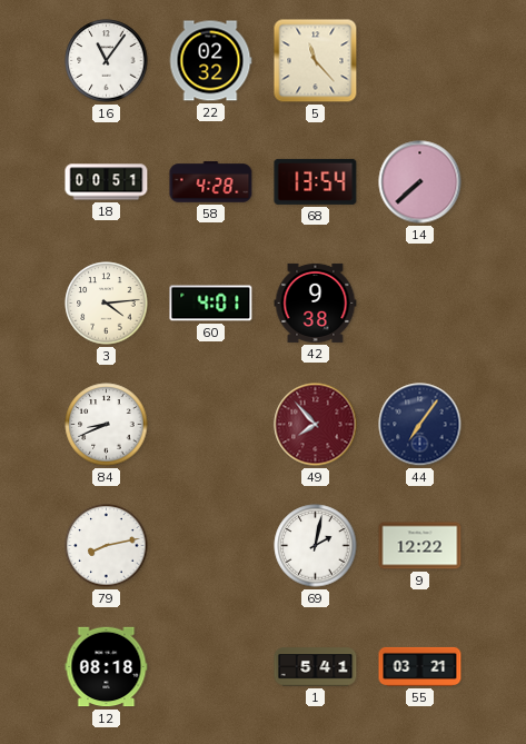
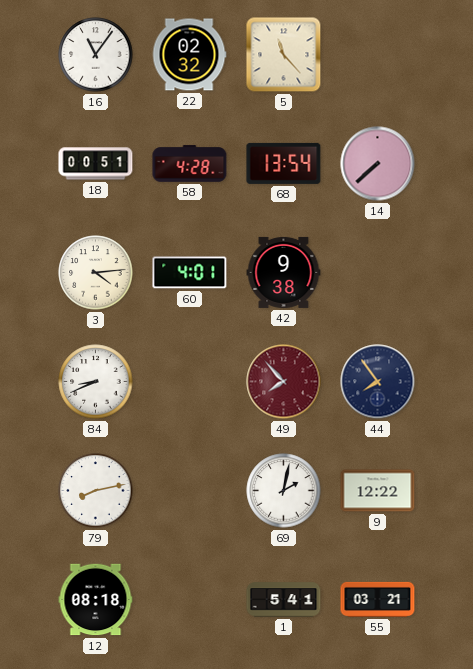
44: 7:06 -> 7:54 (378, 382)
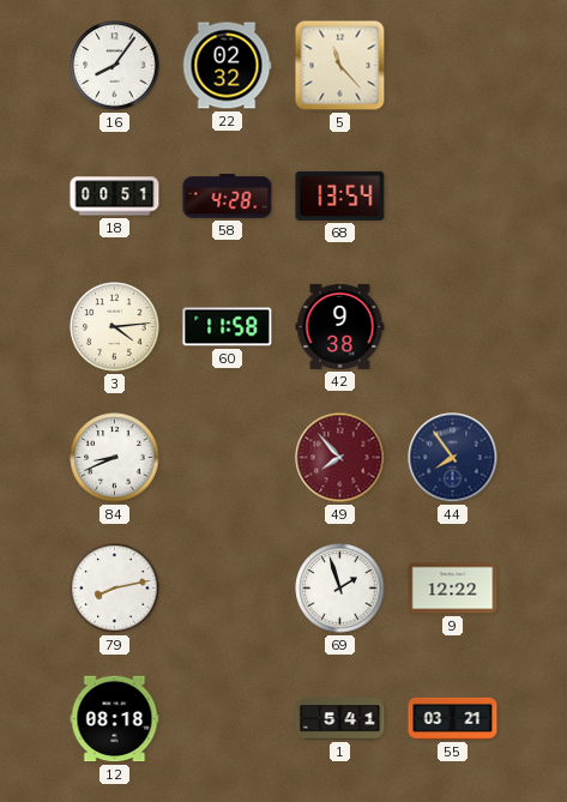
16: 11:06 -> 8:06 (115, 66)
14: 7:38 -> none (378, 164)
60: 4:01 -> 11:58 (228, 327)
69: 2:02 -> 1:57 (340, 589)
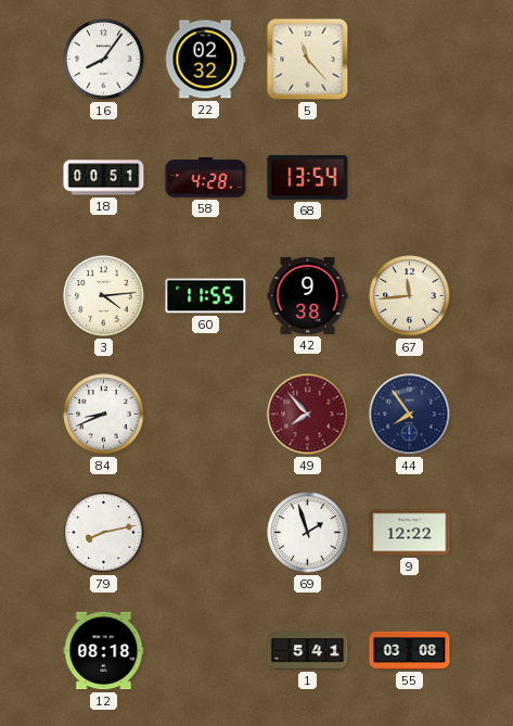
60: 11:58 -> 11:55 (206, 296)
67: none -> 11:44 (410, 296)
55: 03:21 -> 03:08 (410, 650)
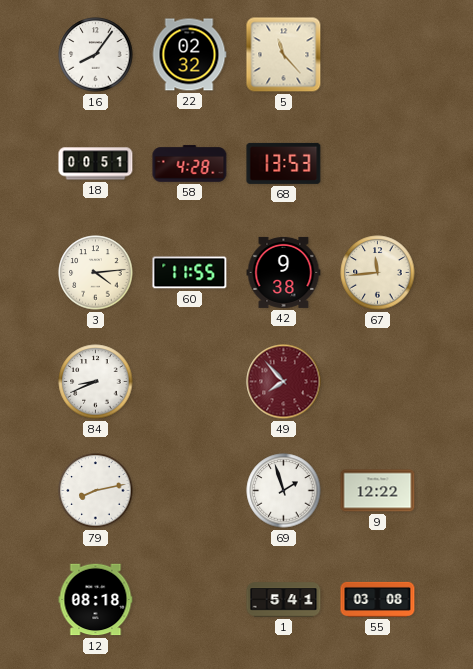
68: 13:54 -> 13:53 (284, 163)
44: 7:54 -> none (410, 415)
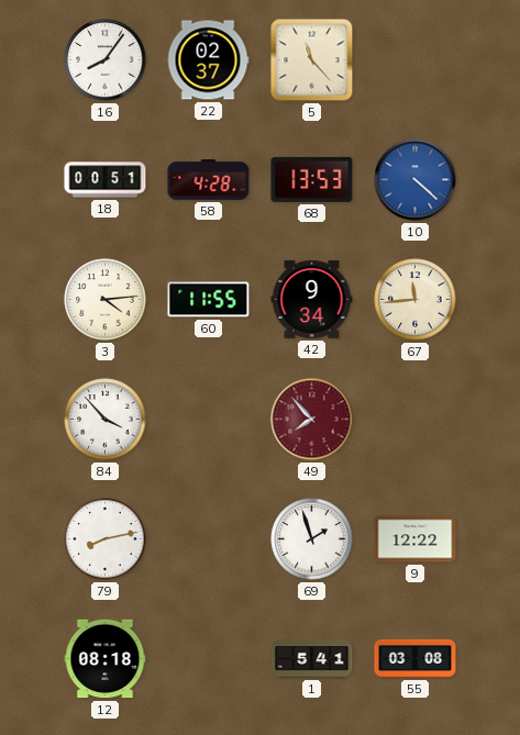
22: 02:32 -> 02:37 (208, 60)
10: none -> 4:22 (416, 180)
42: 9:38 -> 9:34 (312, 299)
84: 8:41 -> 3:53 (106, 420)
